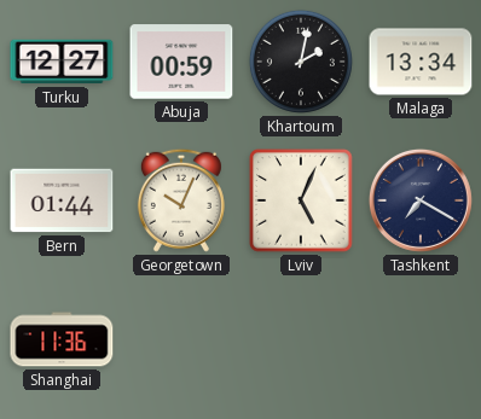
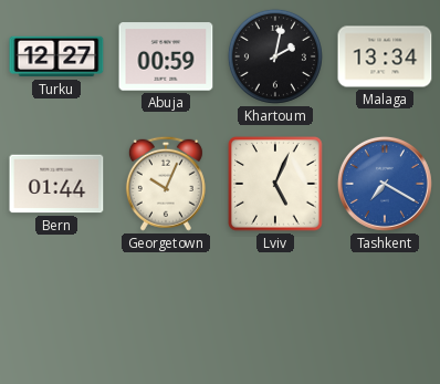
Tashkent dial: navy -> blue (385, 184)
Shanghai: 11:36 -> none (62, 339)
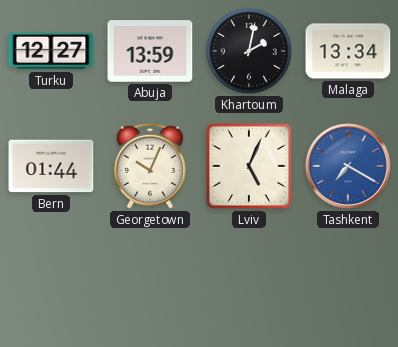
Abuja: 00:59 -> 13:59 (150, 51)
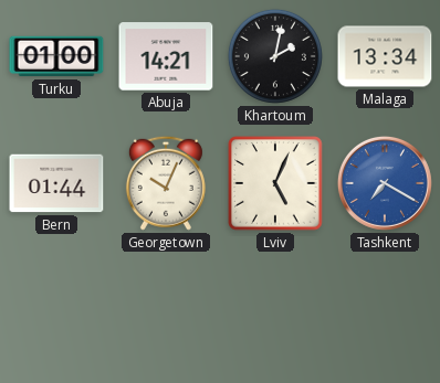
Turku: 12:27 -> 01:00 (56, 56)
Abuja: 13:59 -> 14:21 (166, 56)
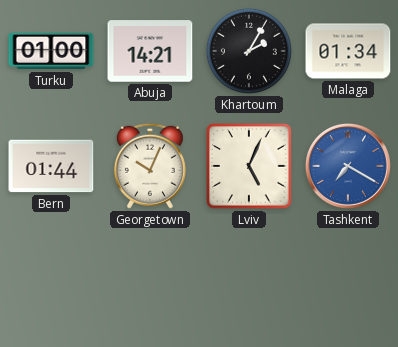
Khartoum: 2:02 -> 2:05 (249, 51)
Malaga: 13:34 -> 01:34 (348, 51)
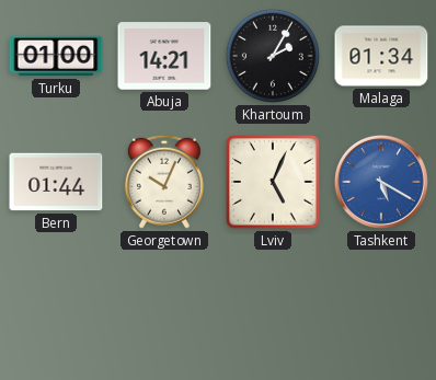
Tashkent: 7:20 -> 5:20 (381, 182)
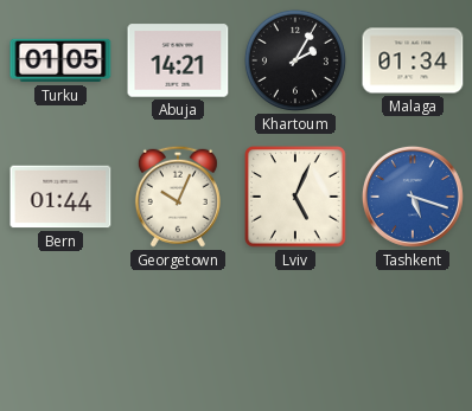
Turku: 01:00 -> 01:05 (60, 60)
Tashkent: 5:20 -> 5:18 (413, 197)
